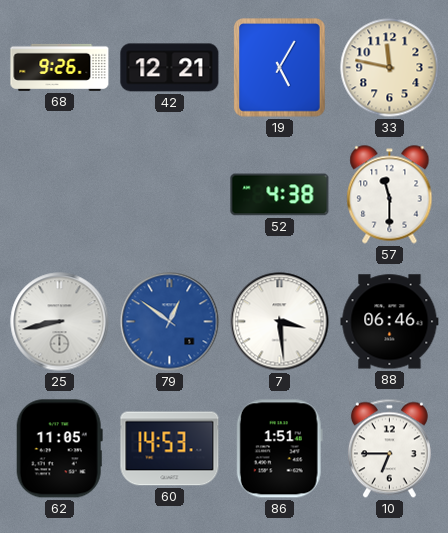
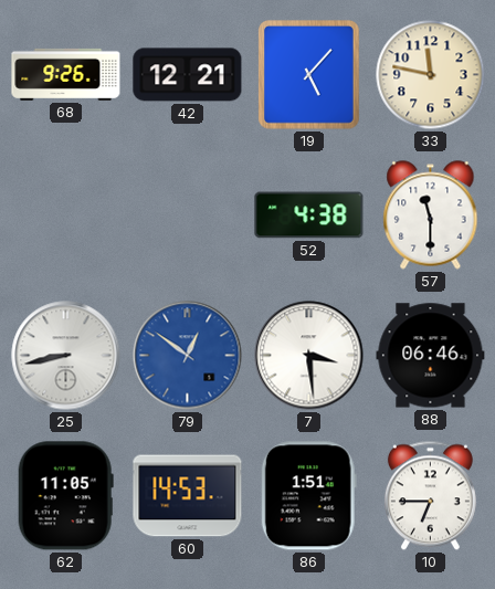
19: 5:05 -> 5:07 (309, 75)
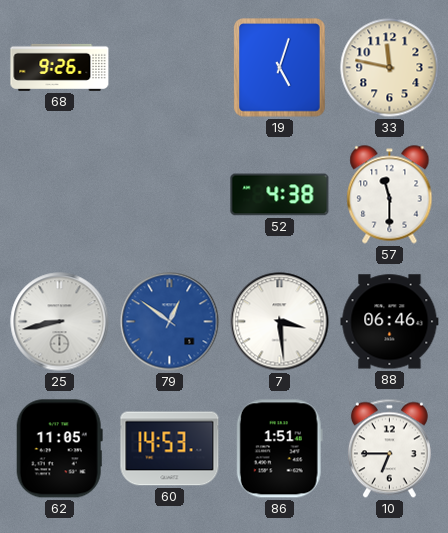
42: 12:21 -> none (188, 75)
19: 5:07 -> 5:03 (280, 68)
